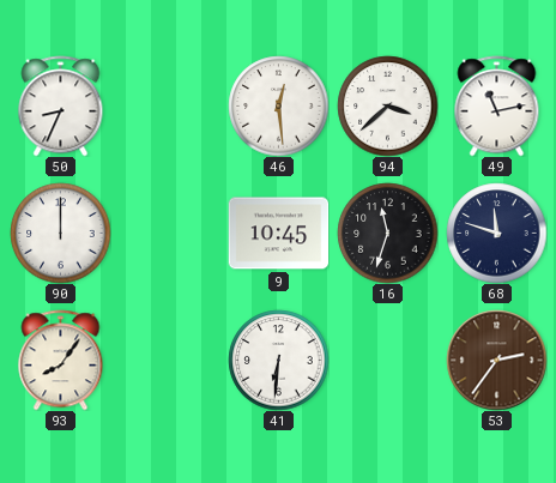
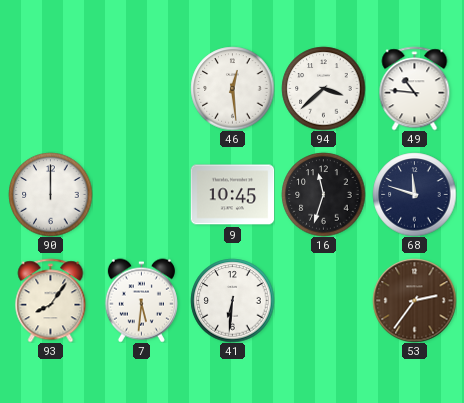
50: 8:34 -> none (61, 105)
49: 11:13 -> 10:46 (415, 88)
7: none -> 5:31 (141, 300)
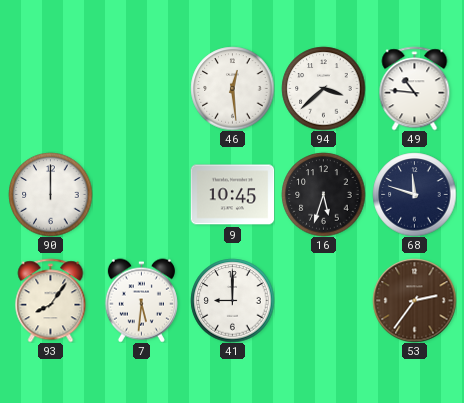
16: 11:33 -> 5:33 (323, 194)
41: 6:31 -> 9:00 (232, 300)
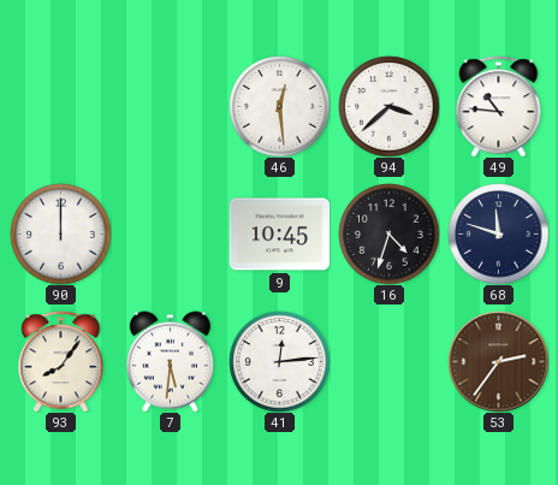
16: 5:33 -> 4:33 (388, 233)
41: 9:00 -> 12:14 (279, 361)
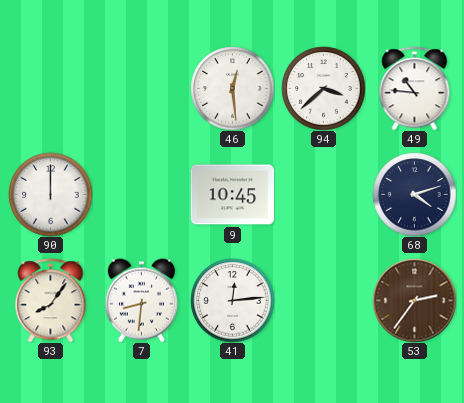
16: 4:33 -> none (388, 233)
68: 11:48 -> 4:12 (414, 194)
7: 5:31 -> 8:31 (141, 300)
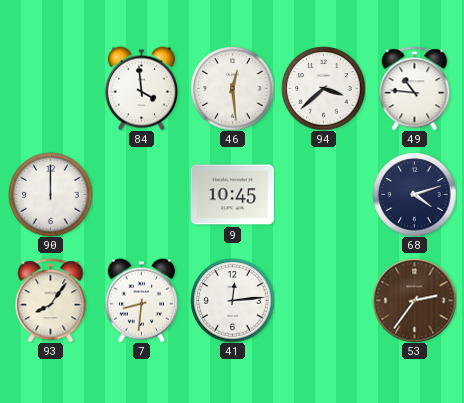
84: none -> 3:59 (141, 88)
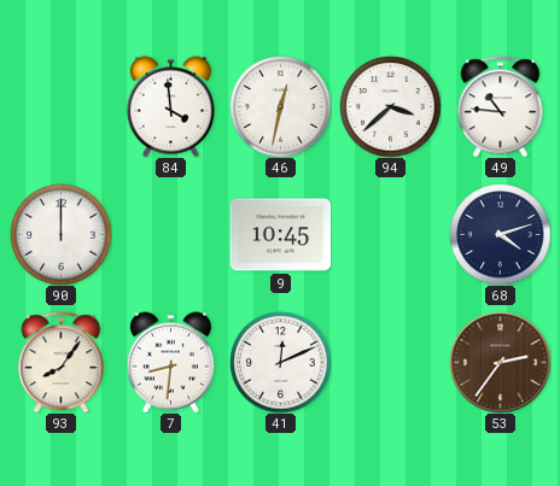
46: 12:29 -> 12:32 (280, 106)
41: 12:14 -> 12:11 (280, 362)
